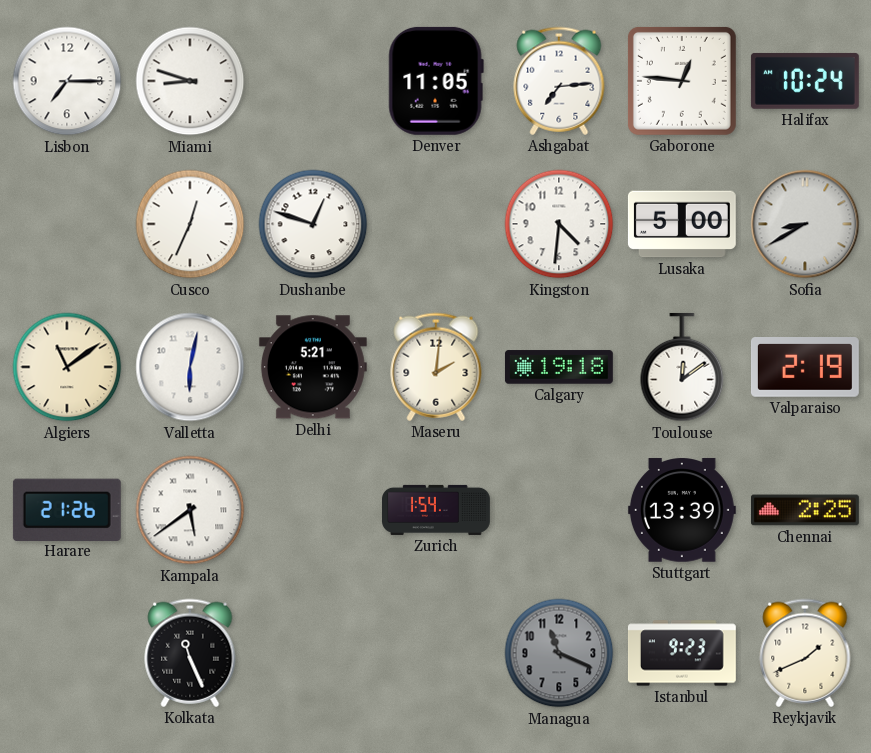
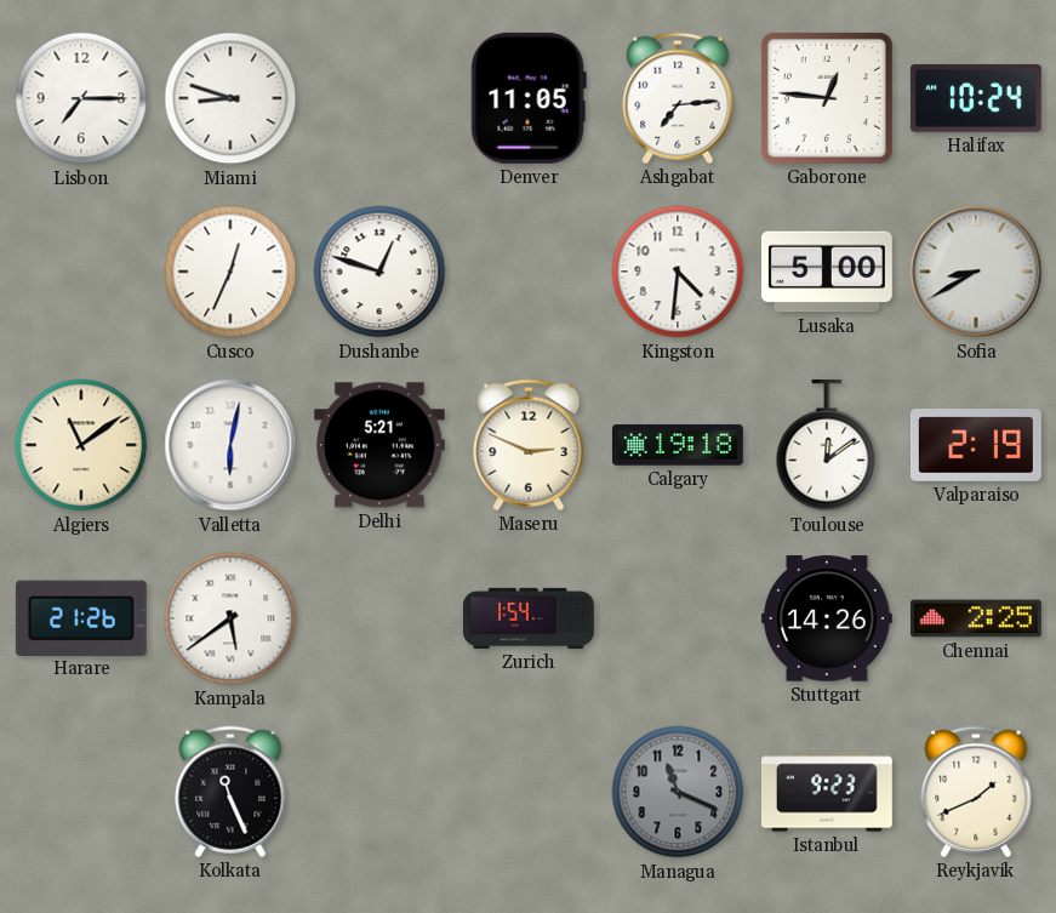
Maseru: 2:01 -> 2:49 (529, 445)
Stuttgart: 13:39 -> 14:26 (827, 618)
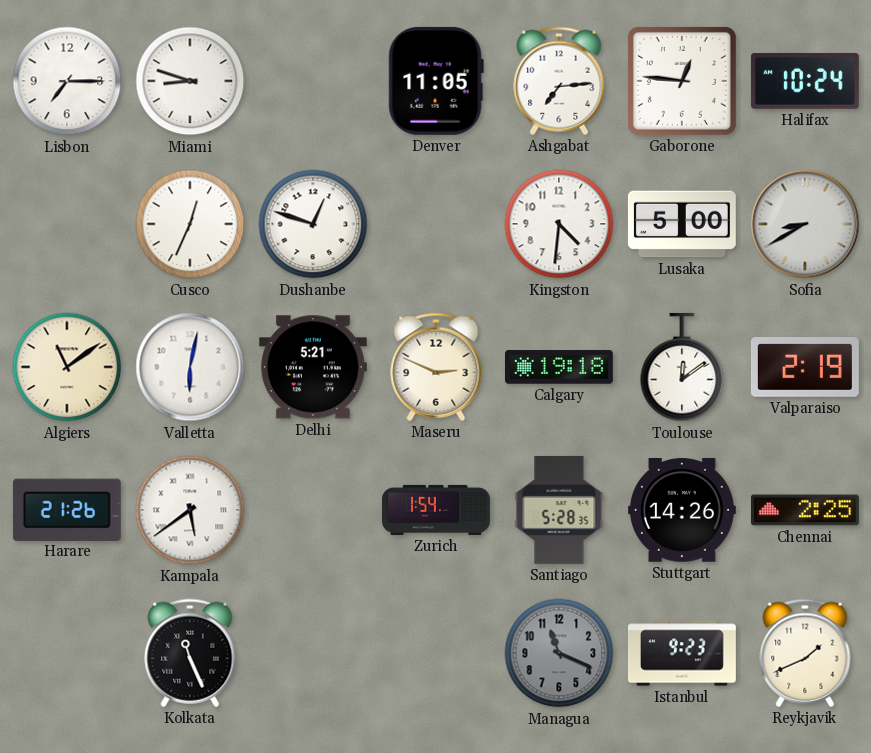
Santiago: none -> 5:28 (559, 510)
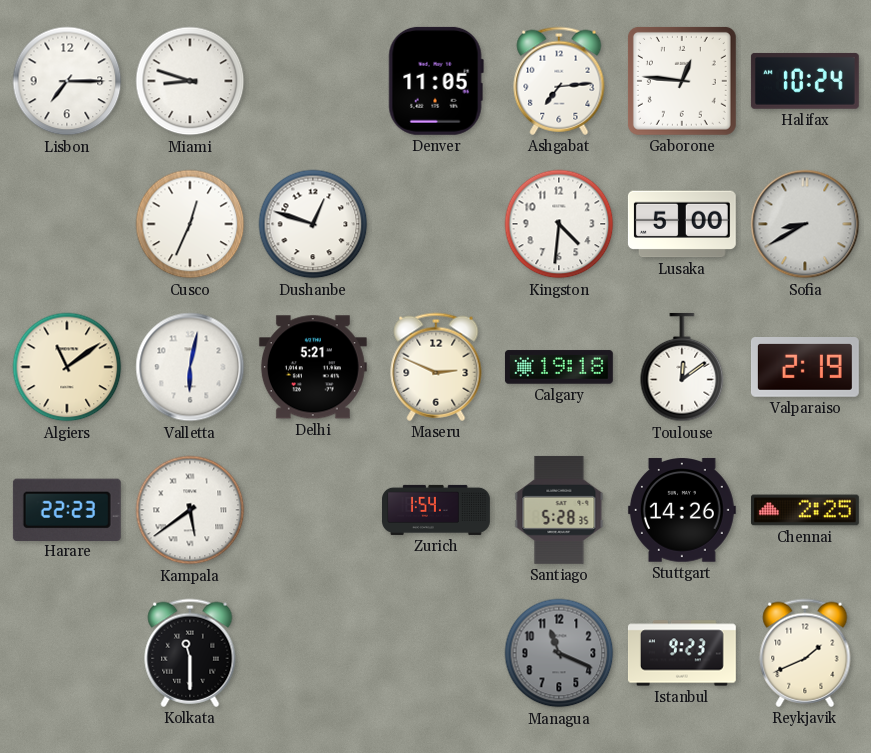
Harare: 21:26 -> 22:23 (67, 509)
Kolkata: 11:26 -> 11:30 (190, 653)
